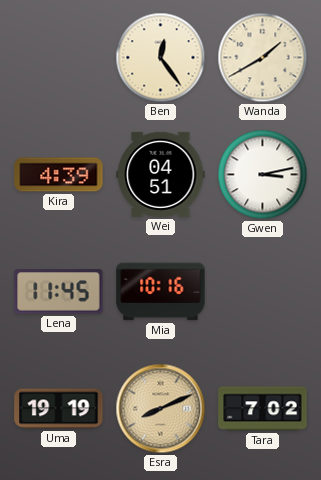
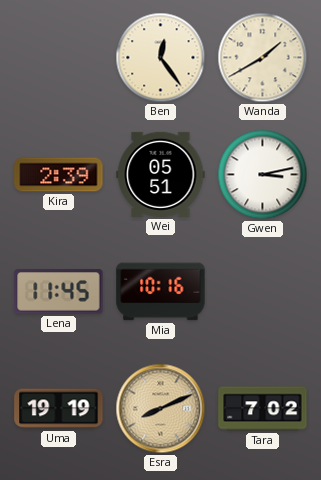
Kira: 4:39 -> 2:39 (59, 175)
Wei: 04:51 -> 05:51 (161, 174)
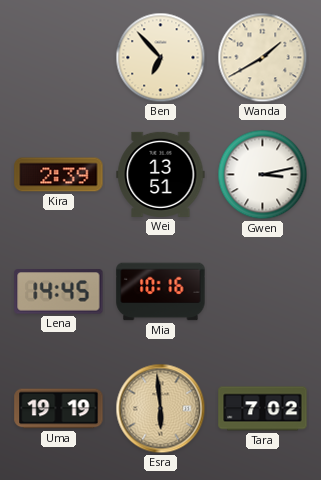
Ben: 12:24 -> 6:53 (161, 58)
Wei: 05:51 -> 13:51 (161, 174)
Lena: 11:45 -> 14:45 (59, 292)
Esra: 8:11 -> 5:59 (161, 409)
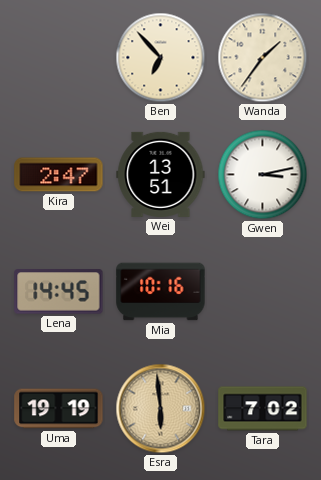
Wanda: 1:40 -> 1:36 (263, 58)
Kira: 2:39 -> 2:47 (59, 175)
